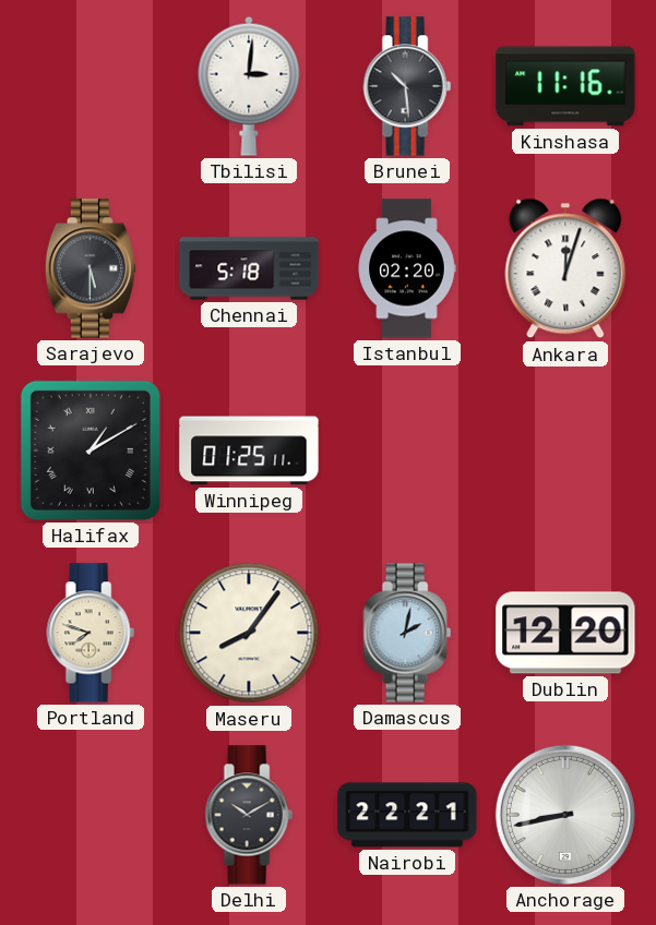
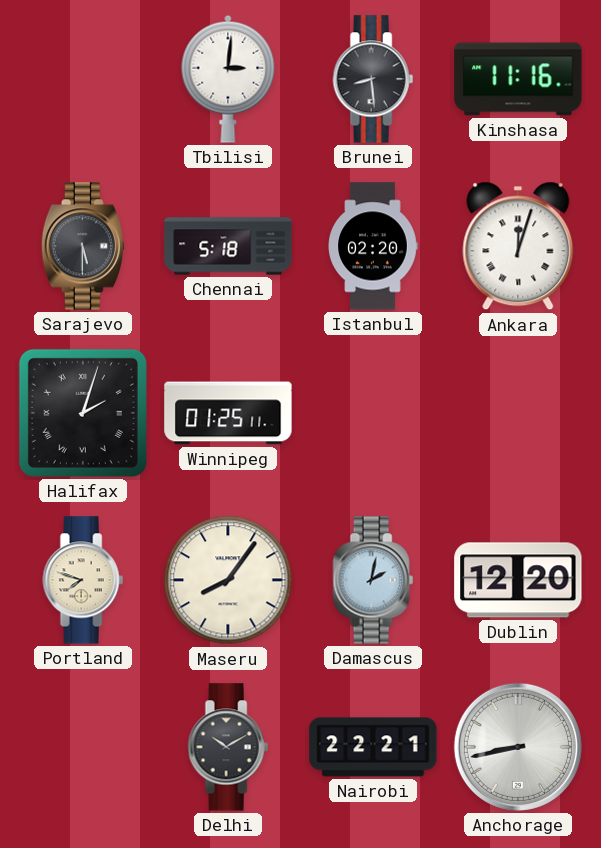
Brunei: 10:29 -> 8:29 (373, 79)
Halifax: 1:10 -> 2:03 (83, 413)
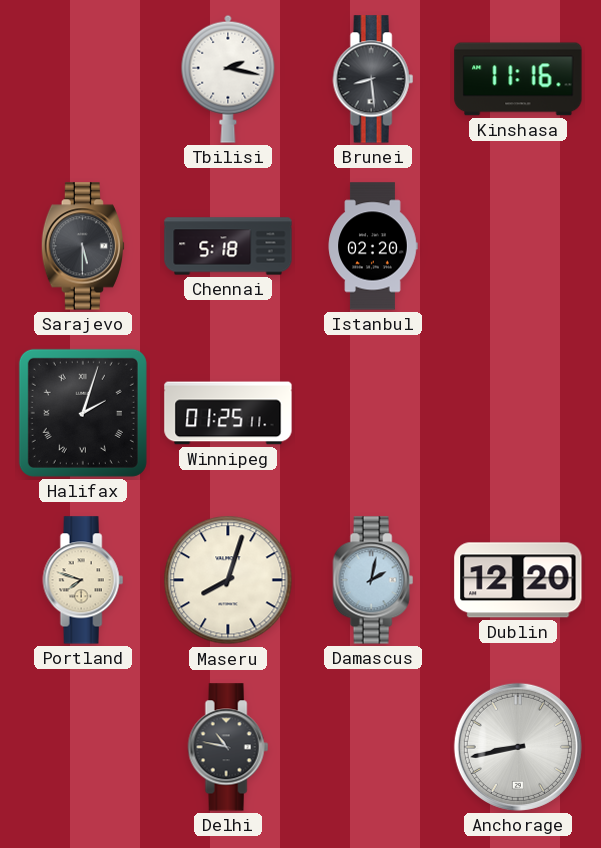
Tbilisi: 3:01 -> 2:17 (228, 79)
Ankara: 12:03 -> none (518, 246)
Maseru: 8:06 -> 8:03 (228, 580)
Delhi: 10:10 -> 10:47 (228, 747)
Nairobi: 22:21 -> none (373, 747)
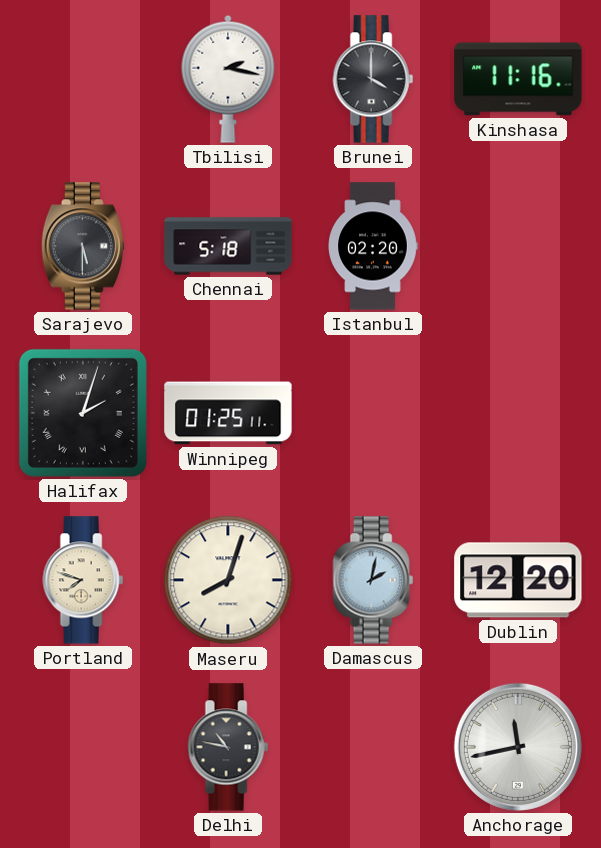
Brunei: 8:29 -> 4:00 (373, 79)
Anchorage: 8:43 -> 11:43 (518, 747)
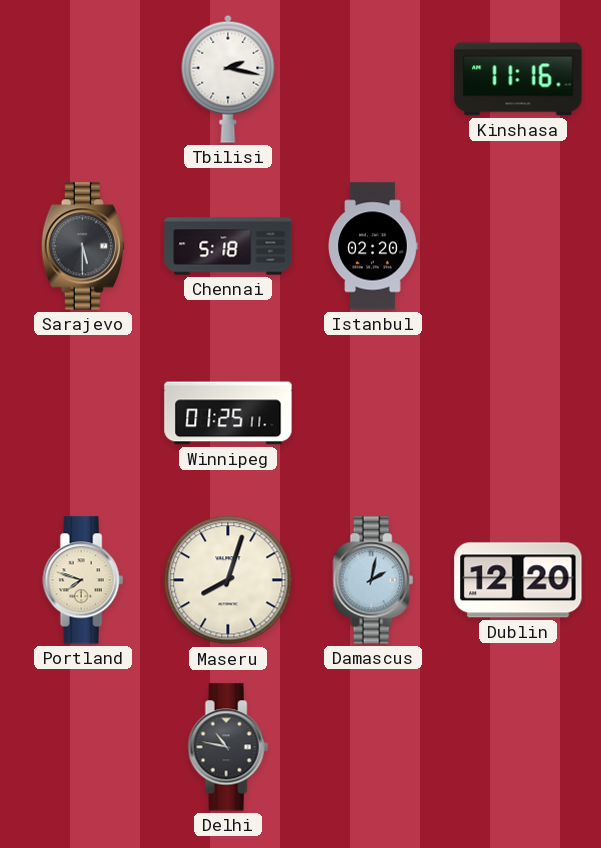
Brunei: 4:00 -> none (373, 79)
Halifax: 2:03 -> none (83, 413)
Anchorage: 11:43 -> none (518, 747)
